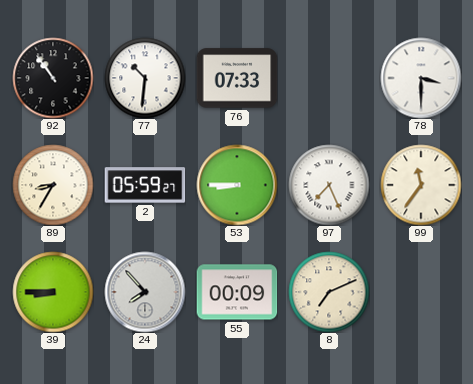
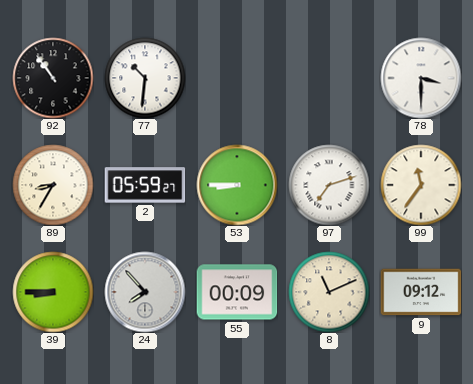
76: 07:33 -> none (237, 78)
97: 7:26 -> 7:12 (329, 185)
8: 7:11 -> 11:11 (329, 292)
9: none -> 09:12 (421, 292)
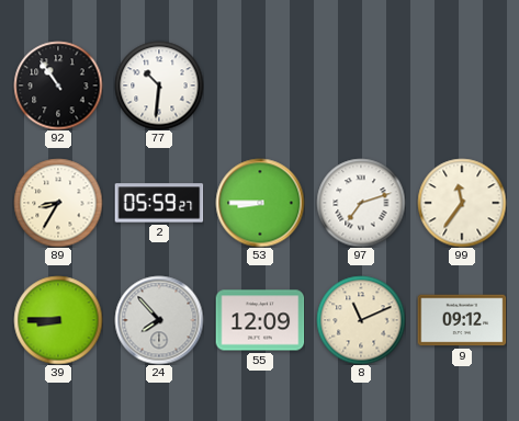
78: 3:30 -> none (421, 78)
55: 00:09 -> 12:09 (260, 320)
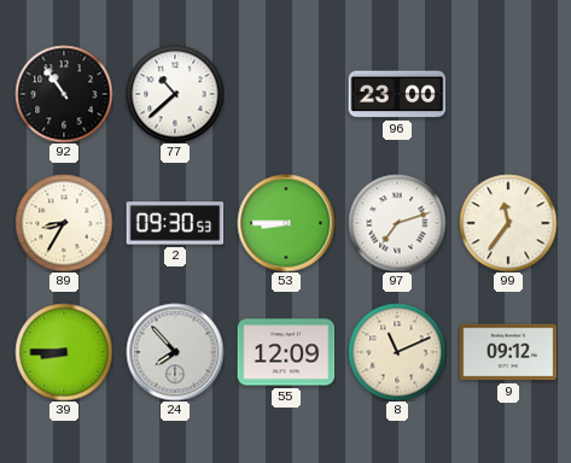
77: 10:31 -> 10:38 (175, 94)
96: none -> 23:00 (397, 94)
2: 05:59 -> 09:30 (175, 223)
